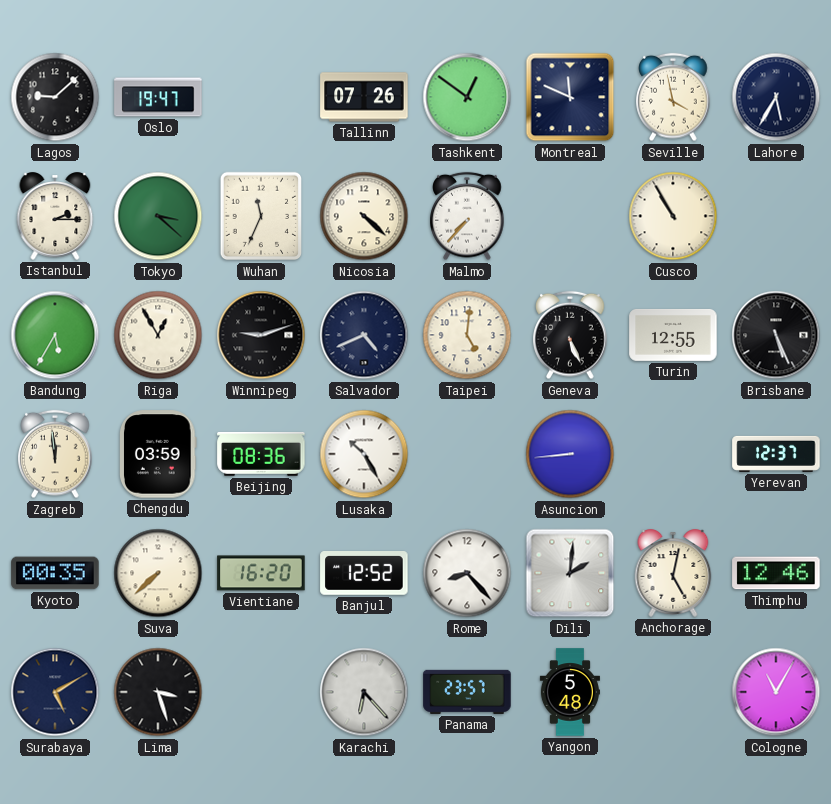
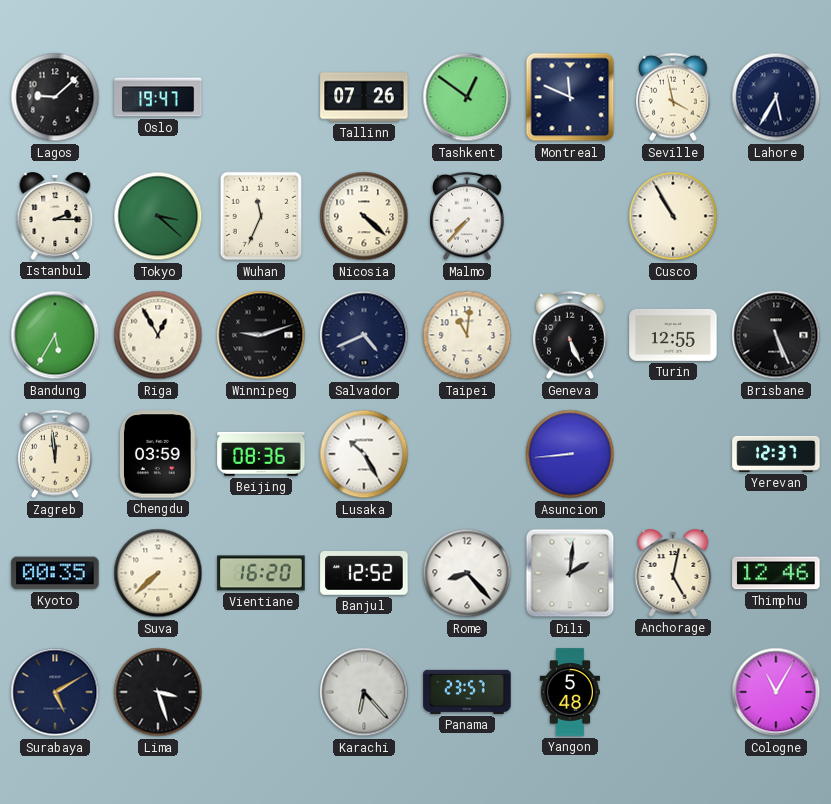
Taipei: 5:01 -> 11:01 (467, 335)
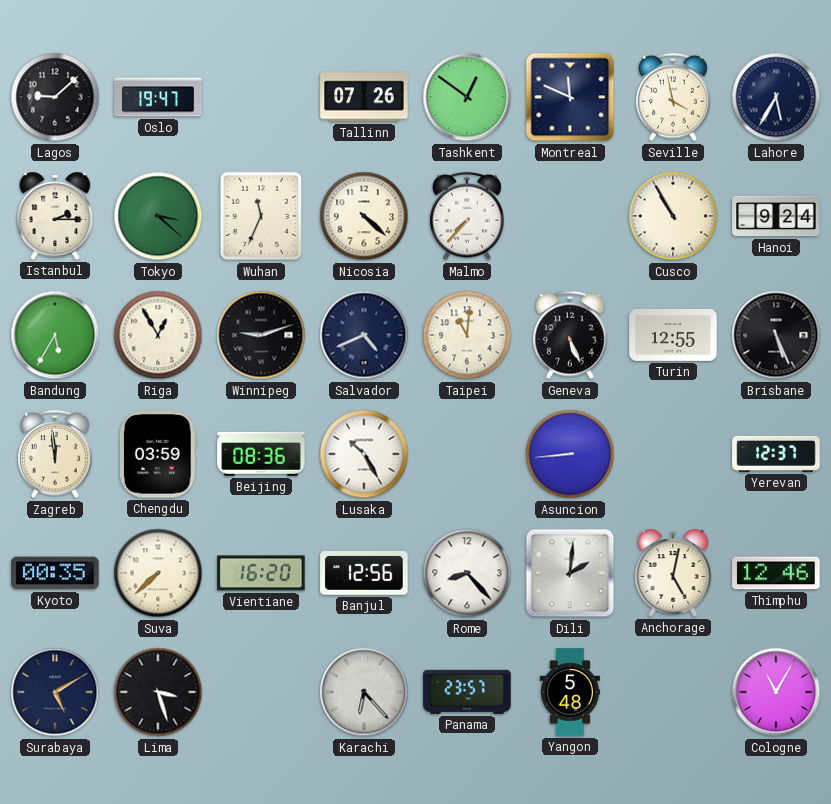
Hanoi: none -> 9:24 (776, 216)
Banjul: 12:52 -> 12:56 (364, 574)
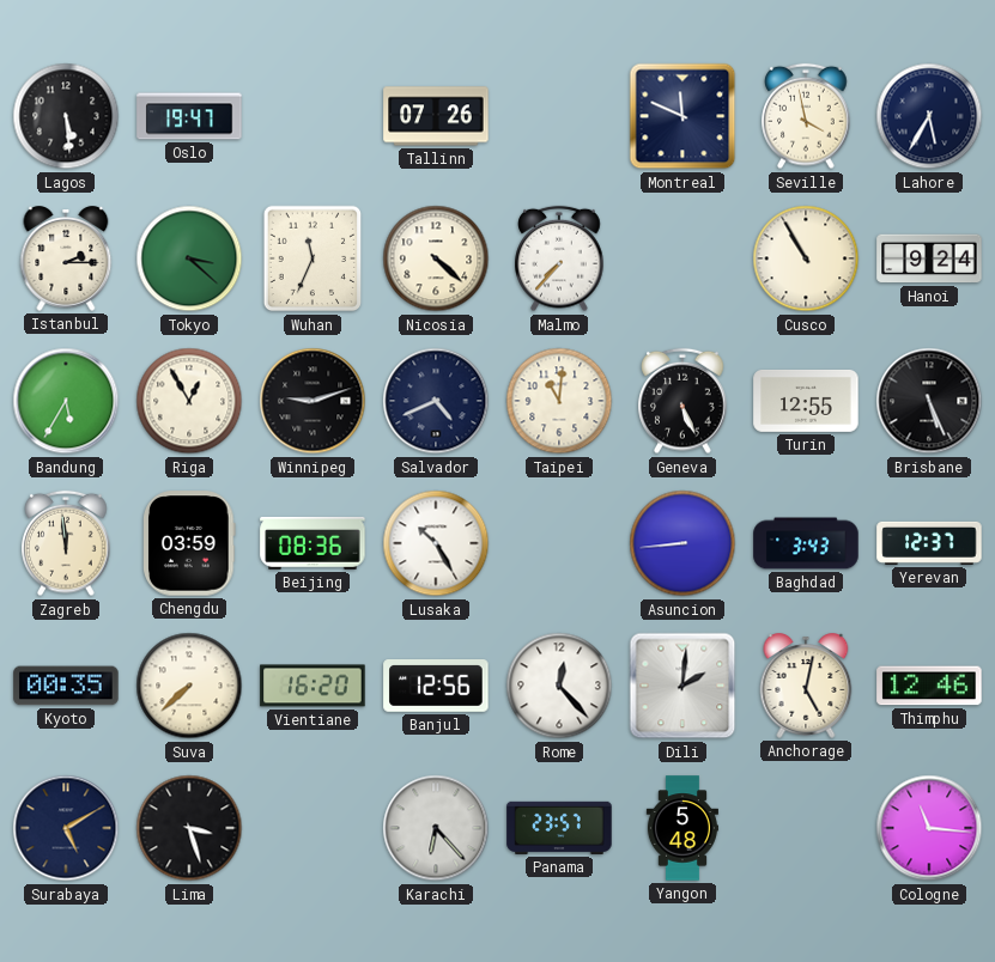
Lagos: 9:08 -> 5:29 (66, 116)
Tashkent: 12:51 -> none (467, 97)
Baghdad: none -> 3:43 (806, 543)
Rome: 8:23 -> 12:23 (559, 686)
Cologne: 11:05 -> 11:16 (929, 828)
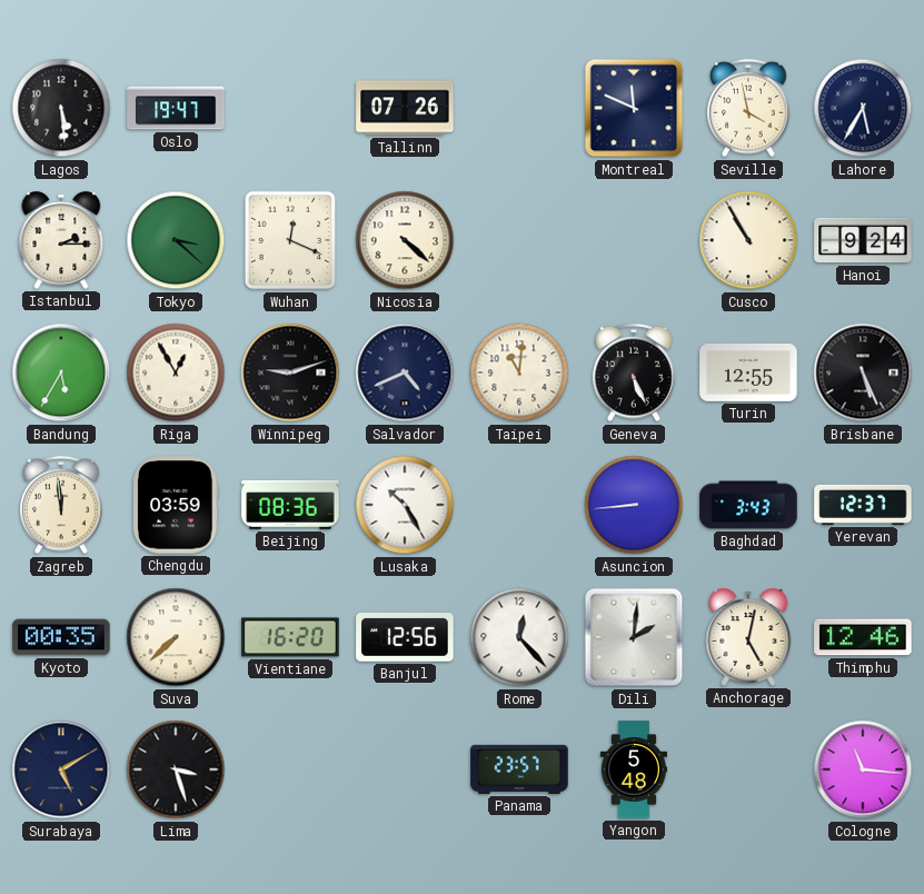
Wuhan: 11:34 -> 12:19 (289, 240)
Malmo: 7:37 -> none (559, 258)
Karachi: 6:23 -> none (436, 828)
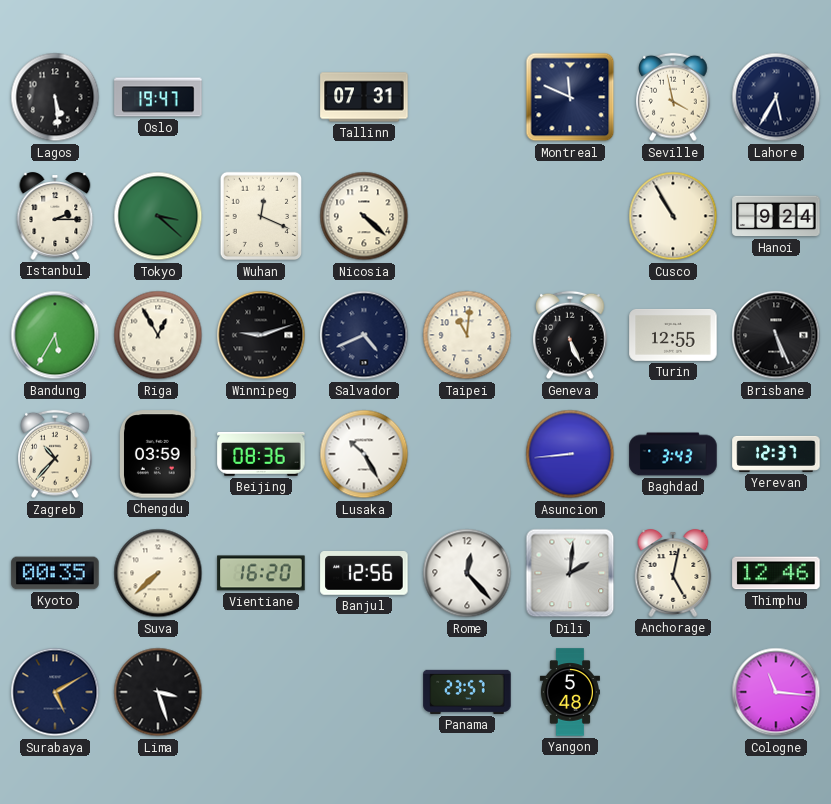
Tallinn: 07:26 -> 07:31 (364, 97)
Zagreb: 11:59 -> 10:37 (55, 454)
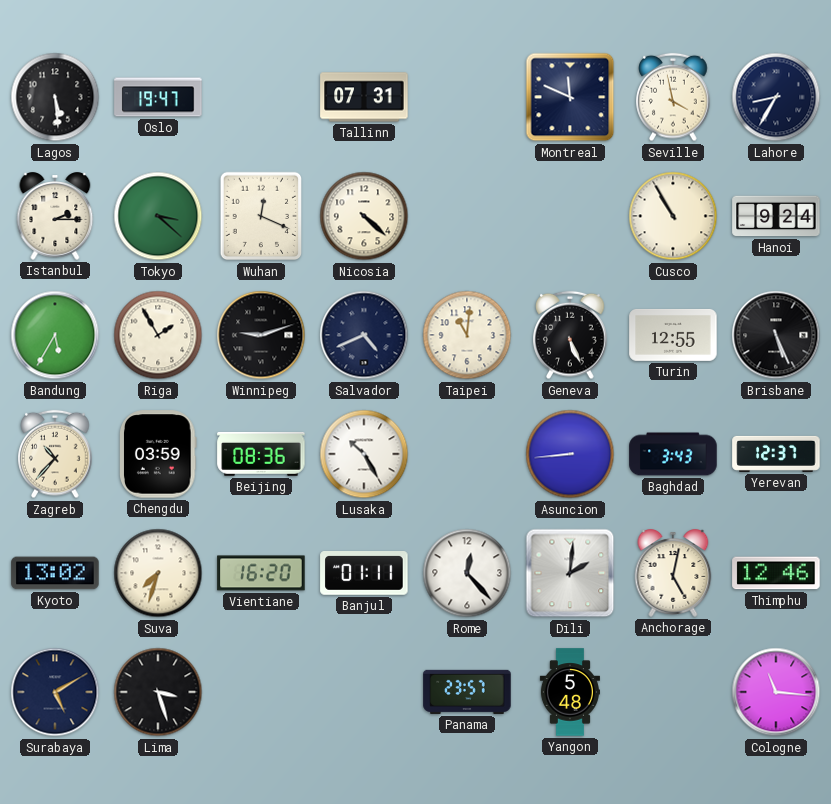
Lahore: 5:35 -> 8:35 (776, 97)
Riga: 12:55 -> 1:55 (158, 335)
Kyoto: 00:35 -> 13:02 (55, 573)
Suva: 7:38 -> 7:33 (158, 573)
Banjul: 12:56 -> 01:11 (364, 574)
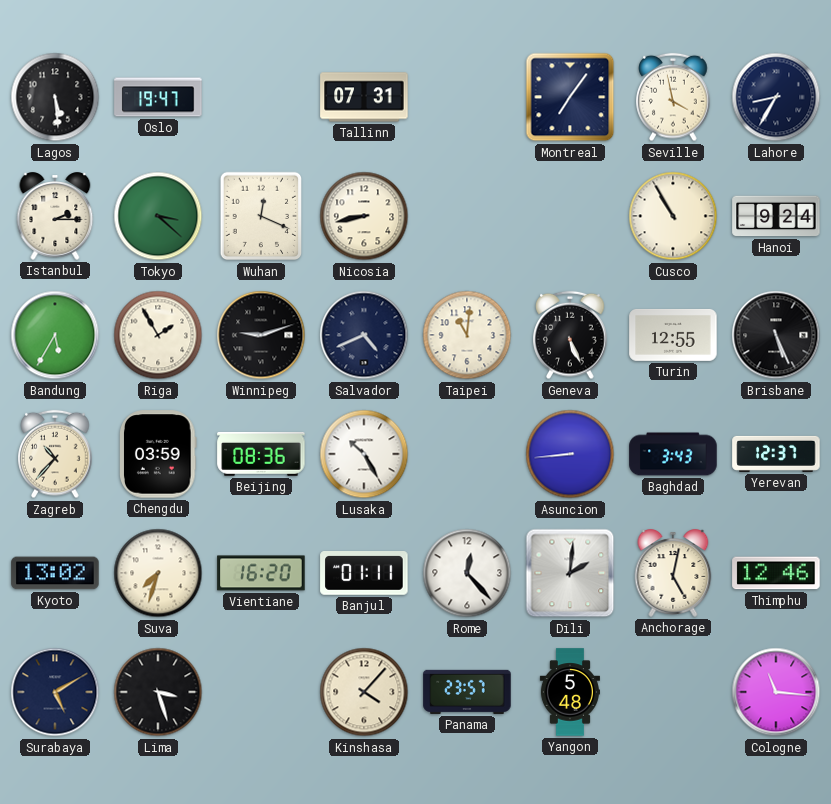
Montreal: 11:49 -> 7:06 (570, 97)
Nicosia: 4:22 -> 8:43 (364, 216)
Kinshasa: none -> 4:07 (364, 692)
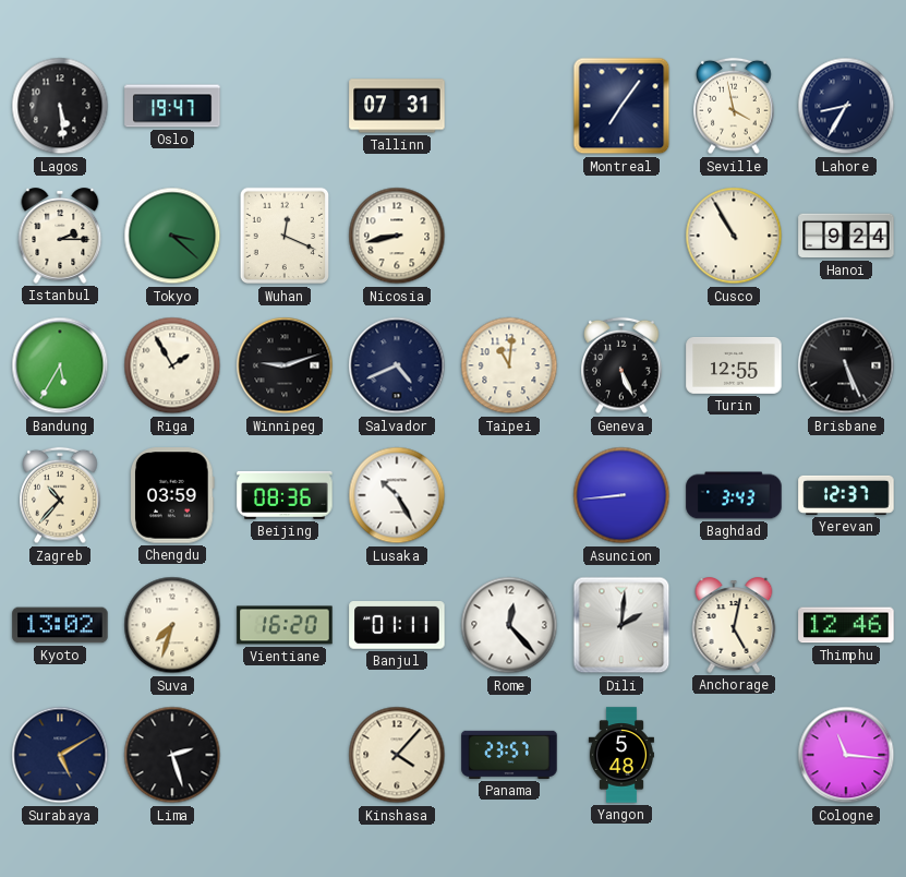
Lima: 3:27 -> 2:27 (172, 755)
